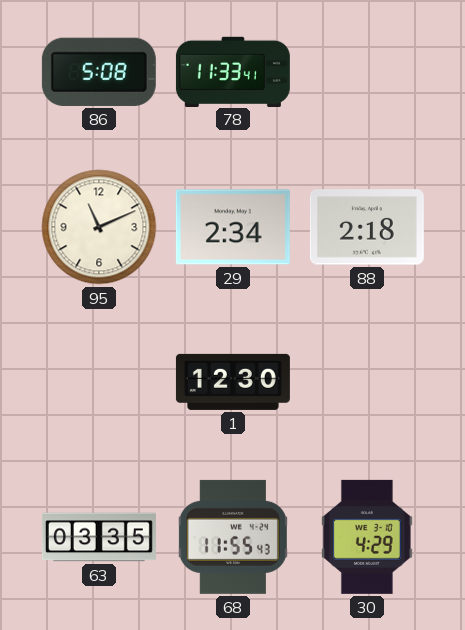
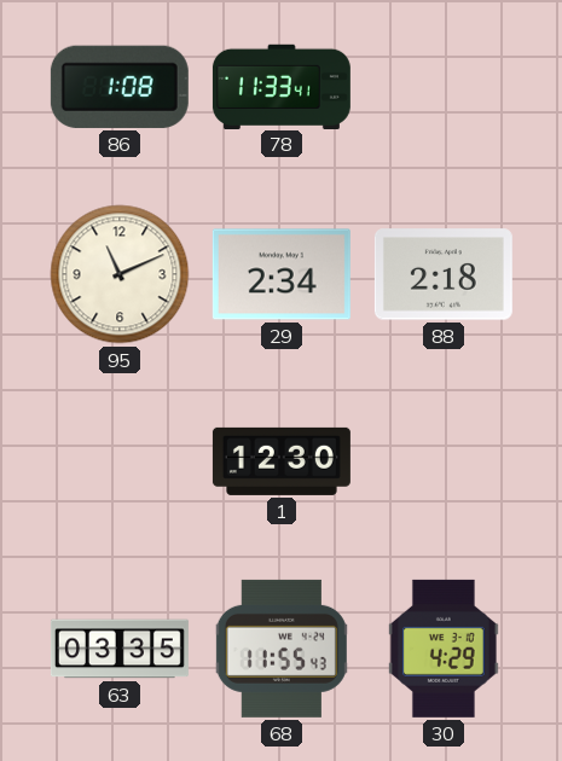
86: 5:08 -> 1:08 (120, 87)
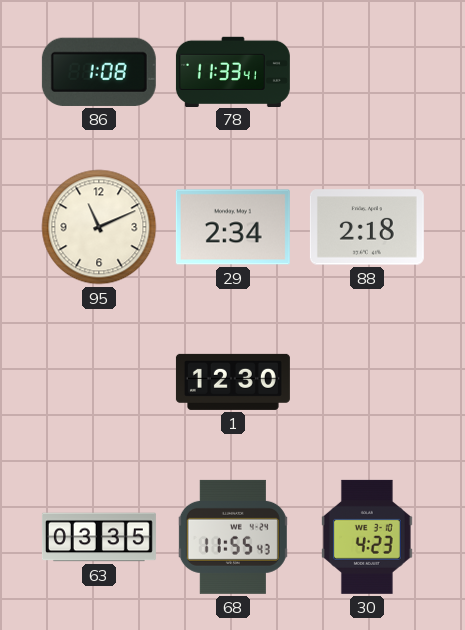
30: 4:29 -> 4:23 (367, 537)
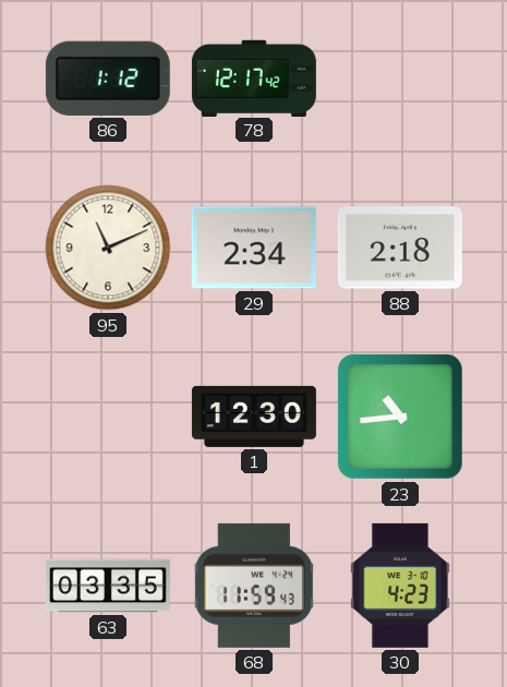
86: 1:08 -> 1:12 (108, 79)
78: 11:33 -> 12:17 (254, 77)
23: none -> 10:44 (400, 417)
68: 11:55 -> 11:59 (254, 586)
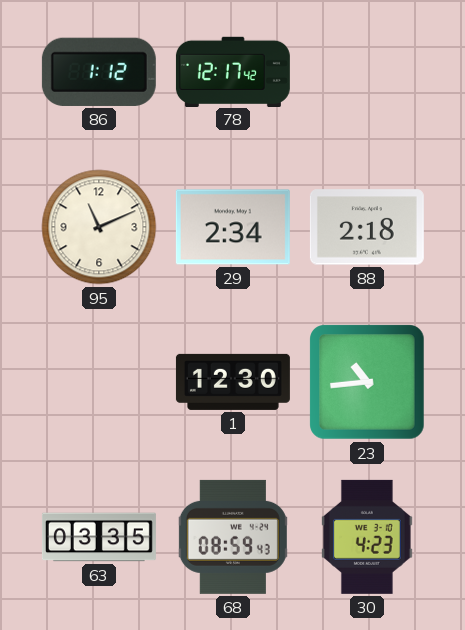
68: 11:59 -> 08:59 (233, 537)
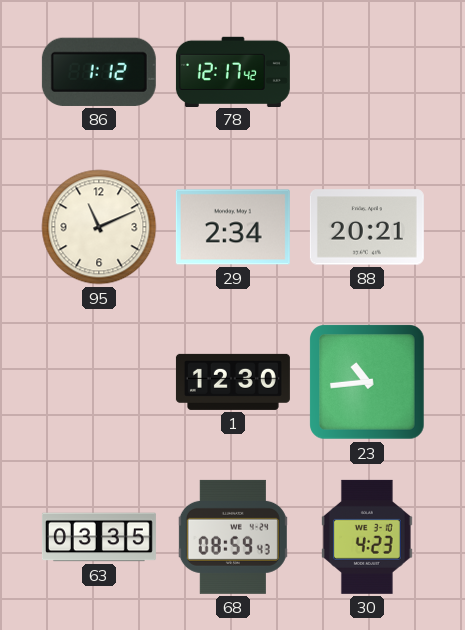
88: 2:18 -> 20:21 (367, 227)
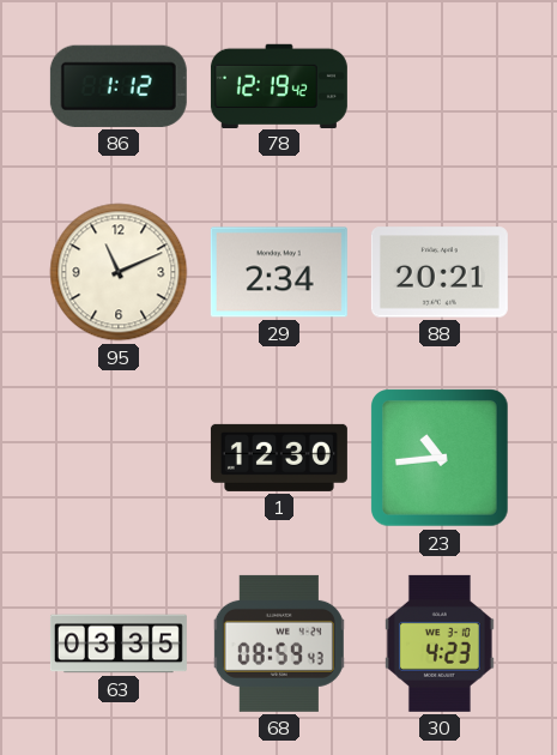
78: 12:17 -> 12:19 (279, 85)
